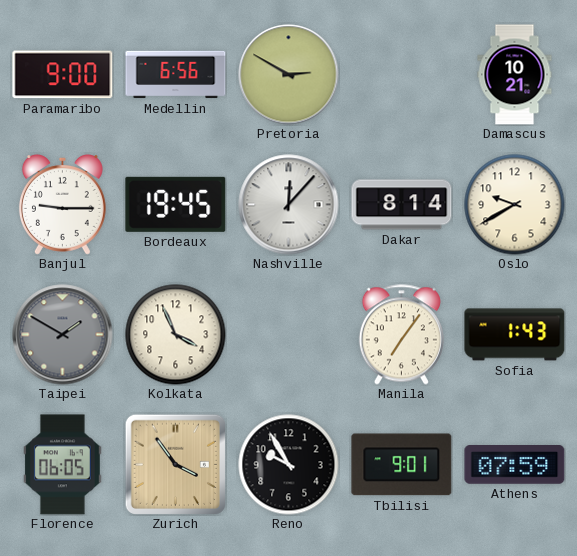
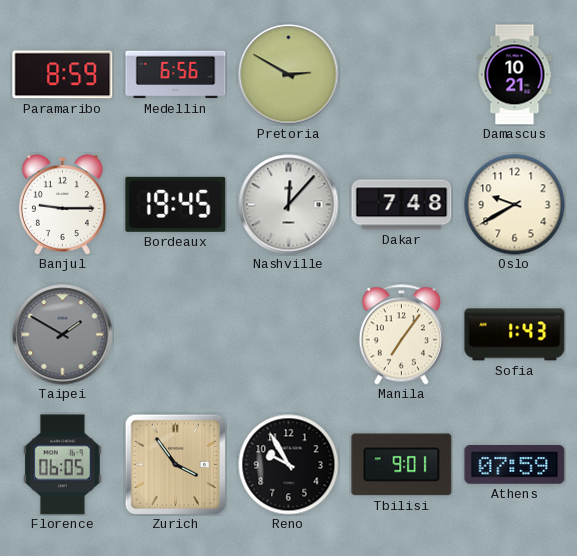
Paramaribo: 9:00 -> 8:59 (63, 75)
Dakar: 8:14 -> 7:48 (402, 205)
Kolkata: 3:56 -> none (176, 335)
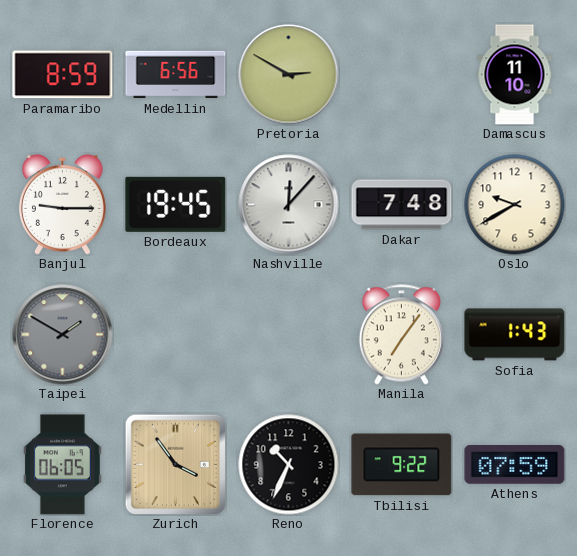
Damascus: 10:21 -> 11:10 (515, 75)
Reno: 9:55 -> 10:34 (289, 465)
Tbilisi: 9:01 -> 9:22 (402, 465)
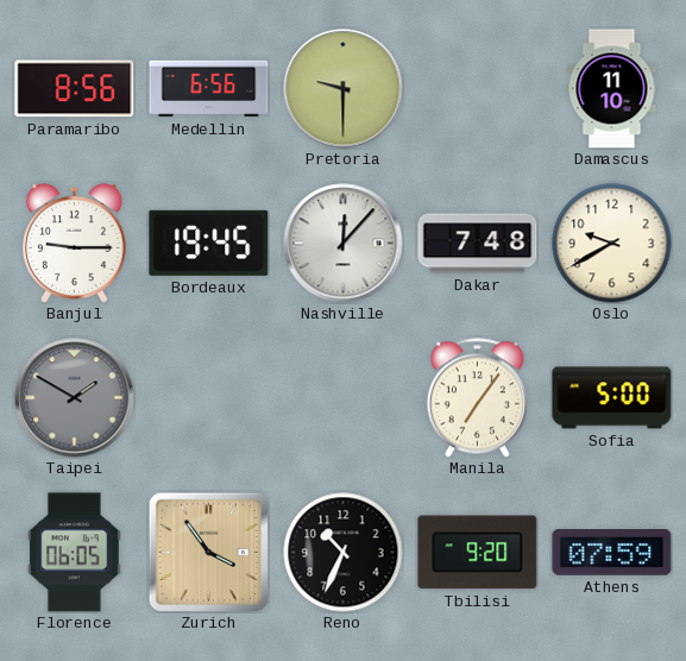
Paramaribo: 8:59 -> 8:56 (75, 89)
Pretoria: 2:50 -> 9:30 (344, 89)
Sofia: 1:43 -> 5:00 (612, 398)
Tbilisi: 9:22 -> 9:20 (478, 553)
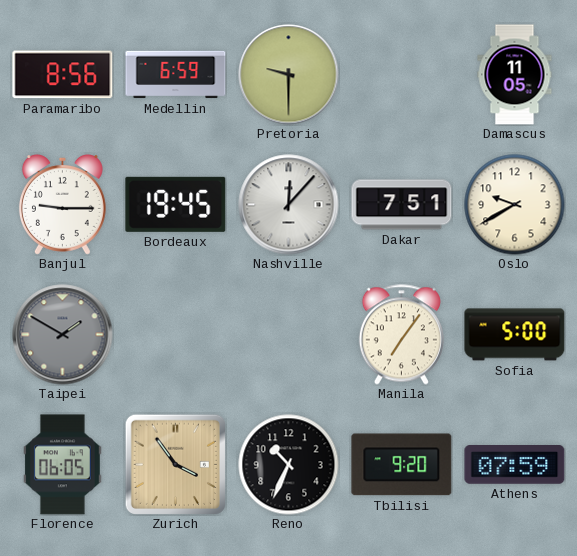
Medellin: 6:56 -> 6:59 (176, 75)
Damascus: 11:10 -> 11:05 (515, 75)
Dakar: 7:48 -> 7:51 (402, 205)
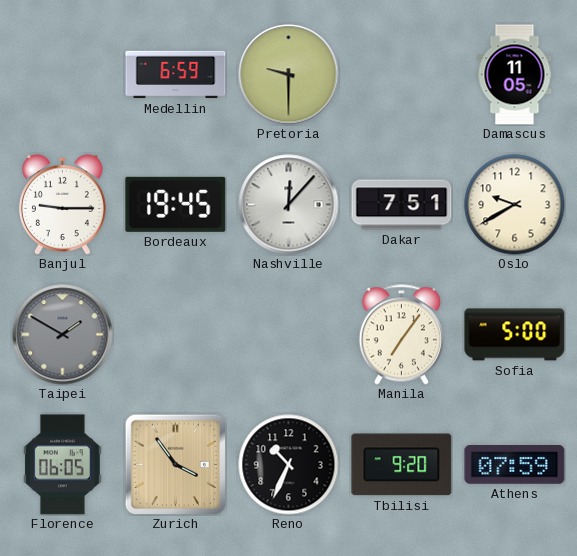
Paramaribo: 8:56 -> none (63, 75)
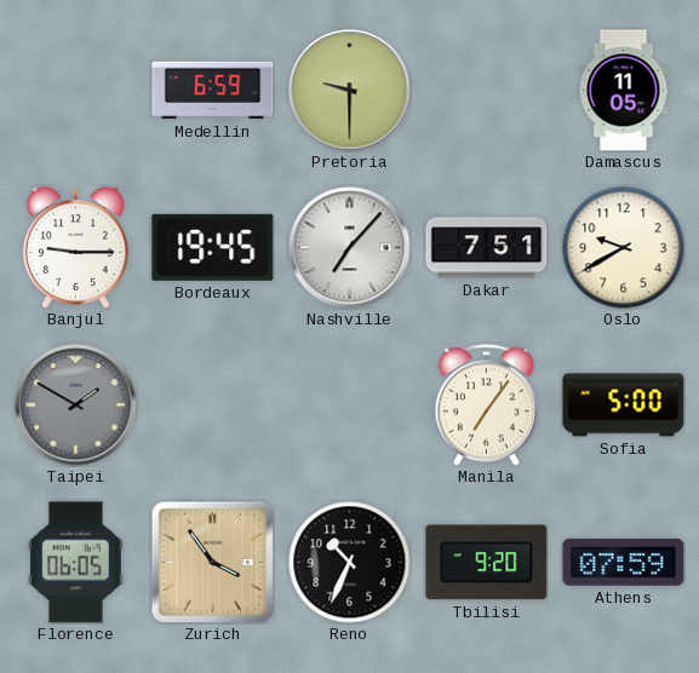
Nashville: 12:07 -> 7:07 (350, 248)
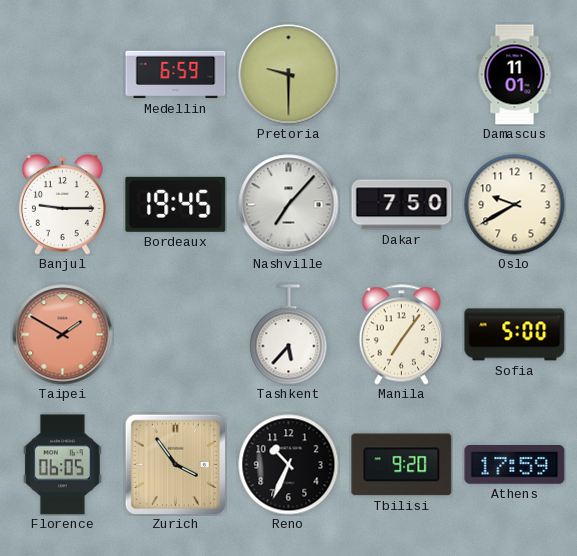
Damascus: 11:05 -> 11:01 (515, 75)
Dakar: 7:51 -> 7:50 (402, 205)
Taipei dial: grey -> salmon (63, 335)
Tashkent: none -> 5:37 (289, 335)
Athens: 07:59 -> 17:59 (515, 465)
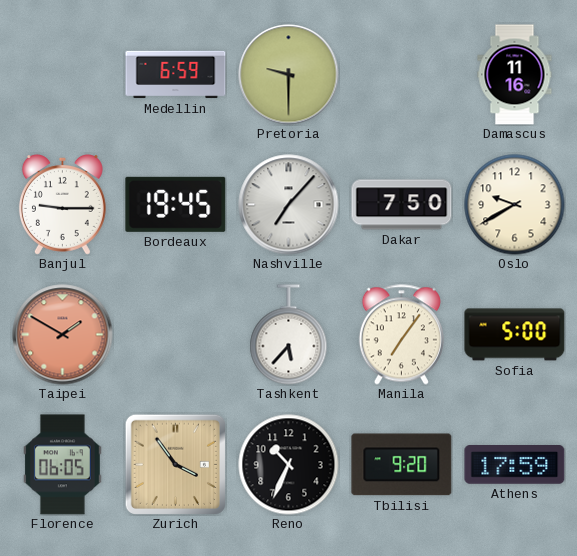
Damascus: 11:01 -> 11:16 (515, 75)
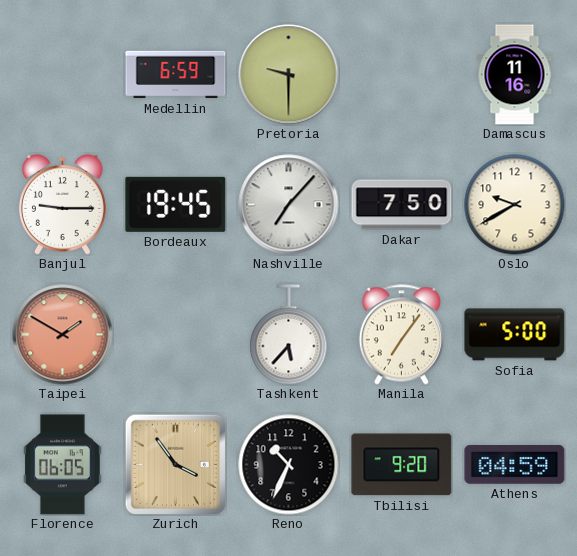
Athens: 17:59 -> 04:59 (515, 465)
